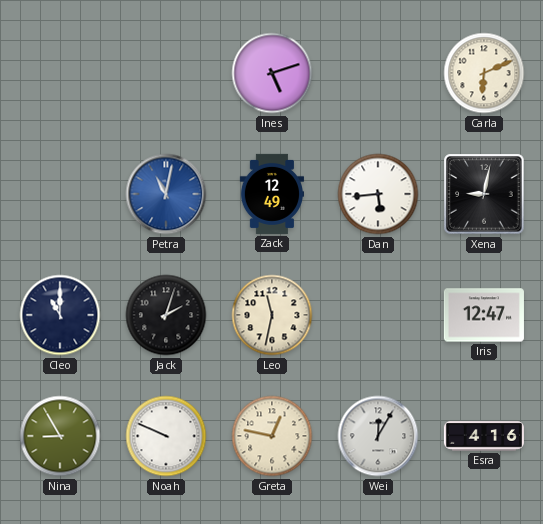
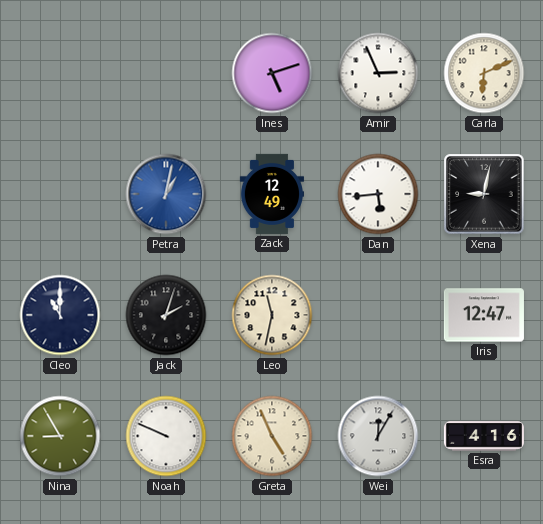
Amir: none -> 2:56 (378, 73)
Petra: 11:02 -> 1:02 (166, 194)
Greta: 12:47 -> 4:56 (272, 436)
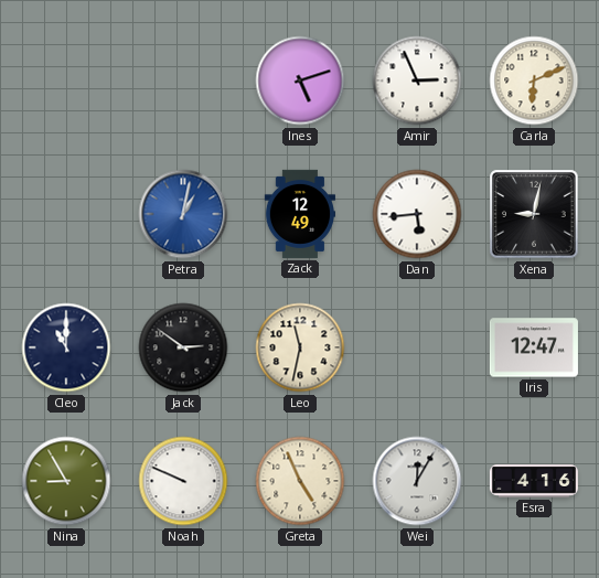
Jack: 2:03 -> 2:51 (183, 347)
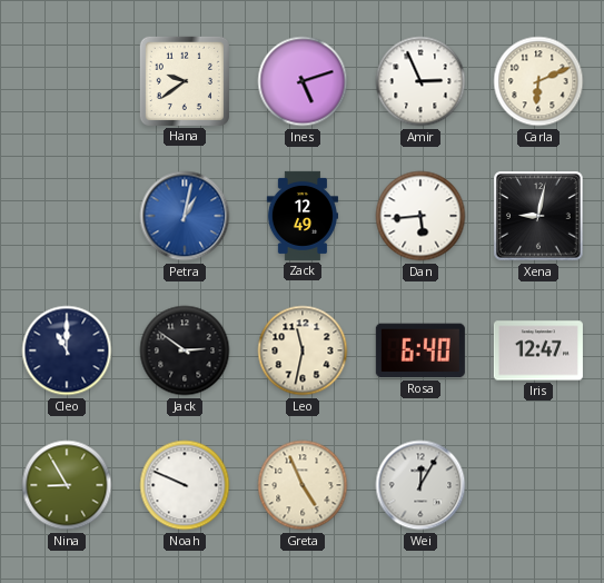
Hana: none -> 9:39 (185, 81)
Rosa: none -> 6:40 (420, 350)
Esra: 4:16 -> none (534, 481)
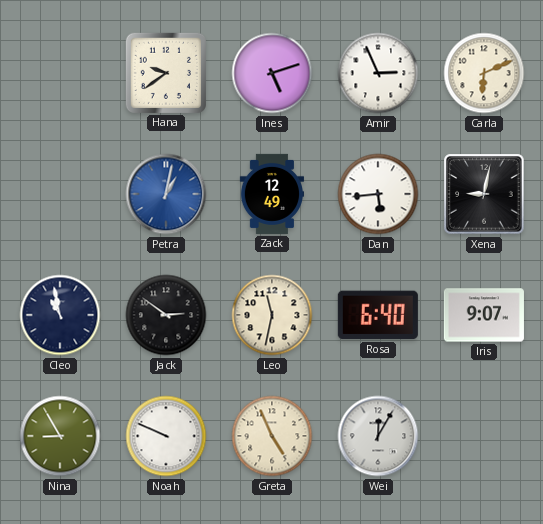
Cleo: 11:00 -> 10:58 (60, 315)
Iris: 12:47 -> 9:07 (484, 315)
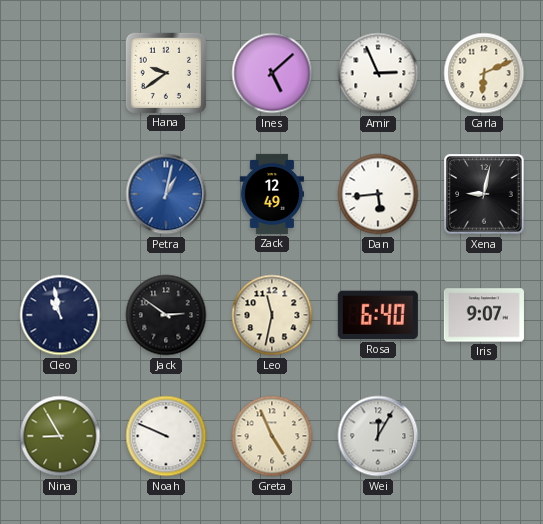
Ines: 5:12 -> 5:08 (272, 73)
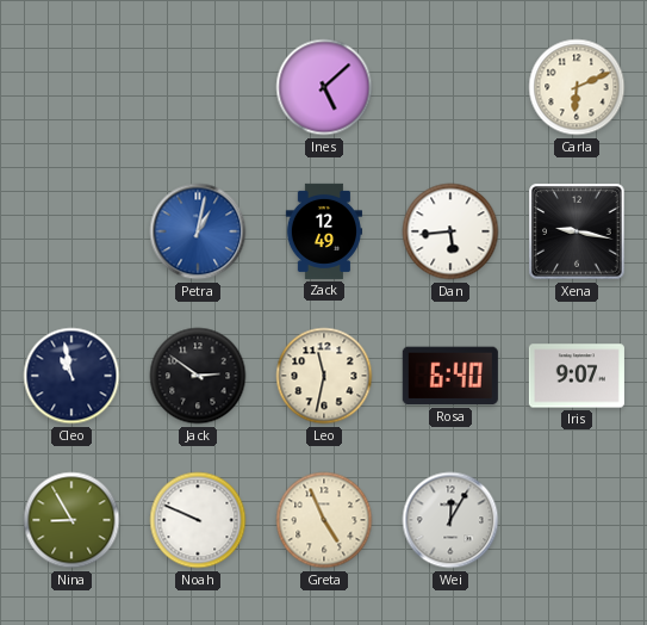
Hana: 9:39 -> none (166, 73)
Amir: 2:56 -> none (378, 73)
Xena: 9:02 -> 9:17 (577, 231)
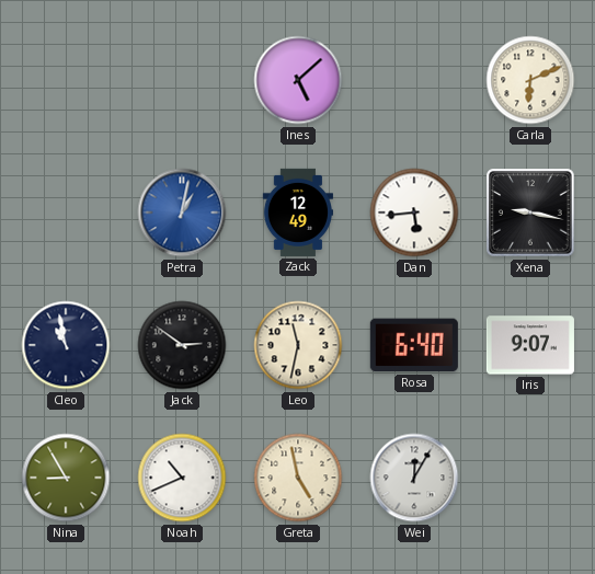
Noah: 9:49 -> 10:41 (182, 478)
Greta: 4:56 -> 4:58 (298, 478)
